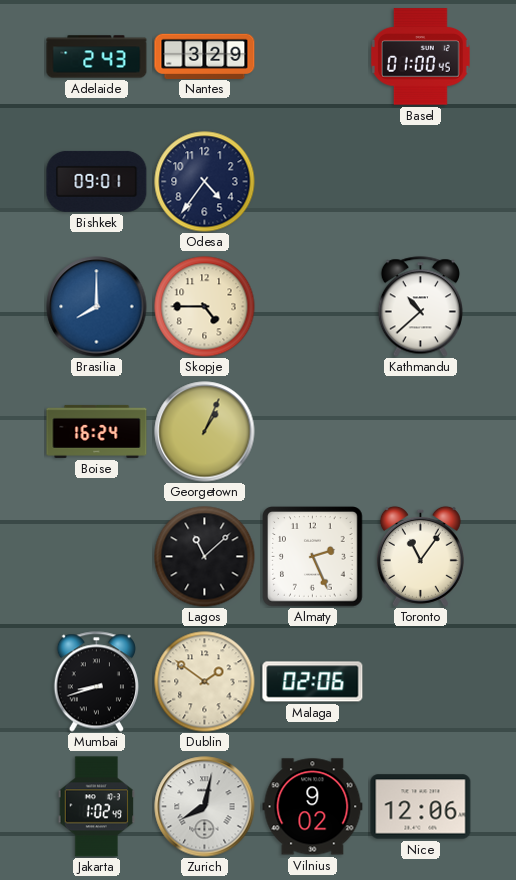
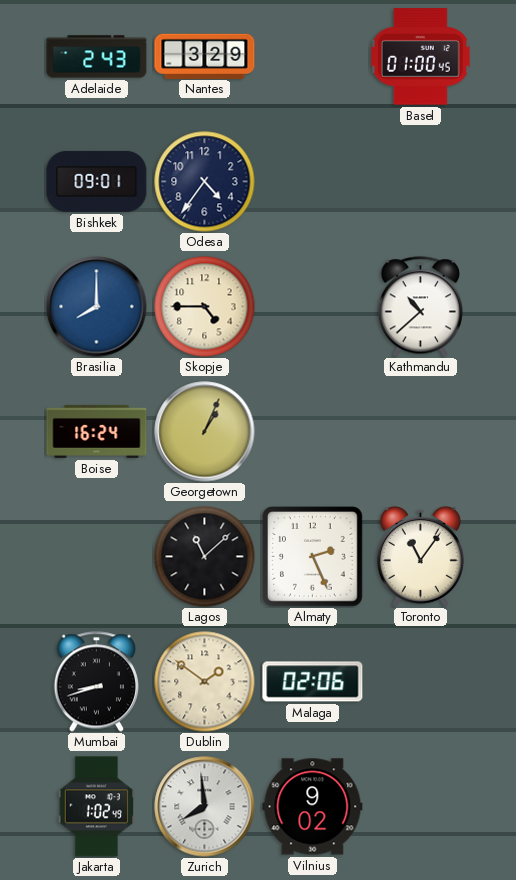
Zurich: 8:02 -> 7:59 (205, 807)
Nice: 12:06 -> none (421, 807)
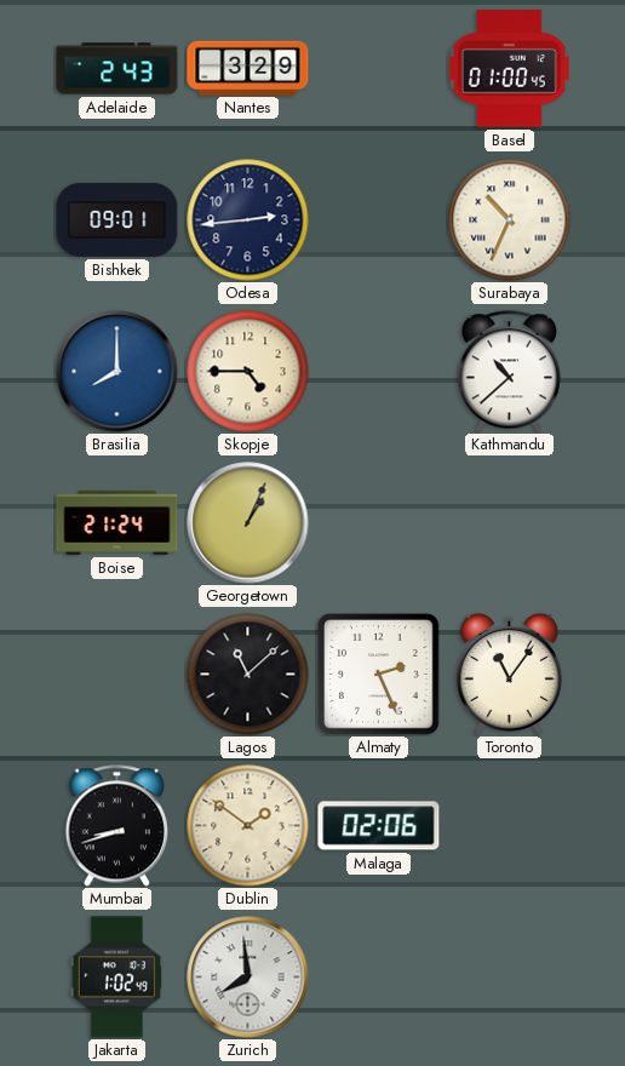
Odesa: 4:36 -> 2:44 (248, 220)
Surabaya: none -> 10:34 (510, 220)
Boise: 16:24 -> 21:24 (117, 522)
Vilnius: 9:02 -> none (313, 807)
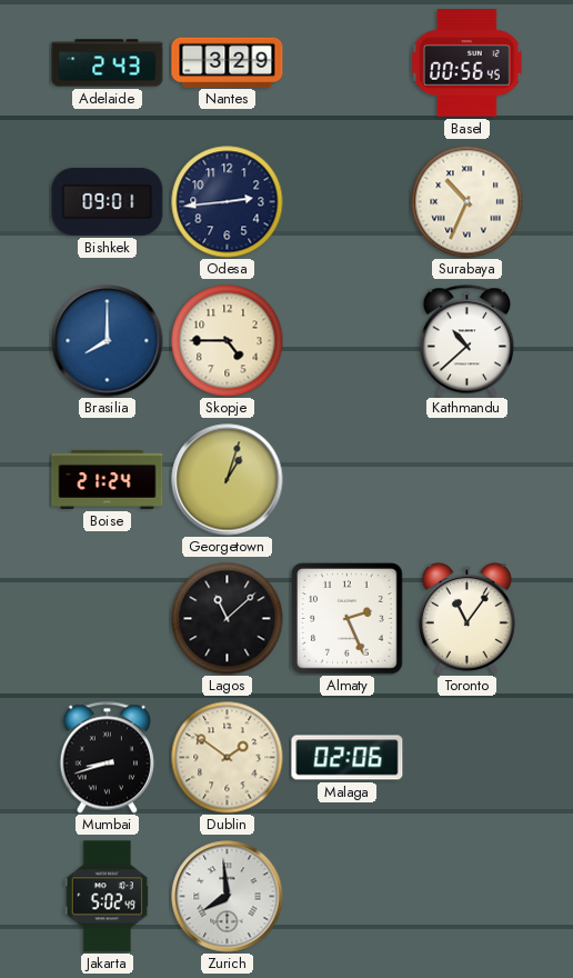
Basel: 01:00 -> 00:56 (466, 63)
Georgetown: 1:04 -> 1:03 (228, 480)
Jakarta: 1:02 -> 5:02 (107, 897)
